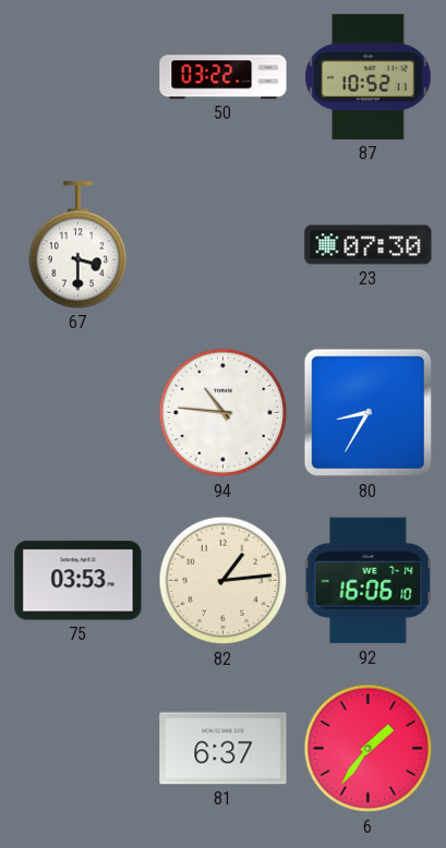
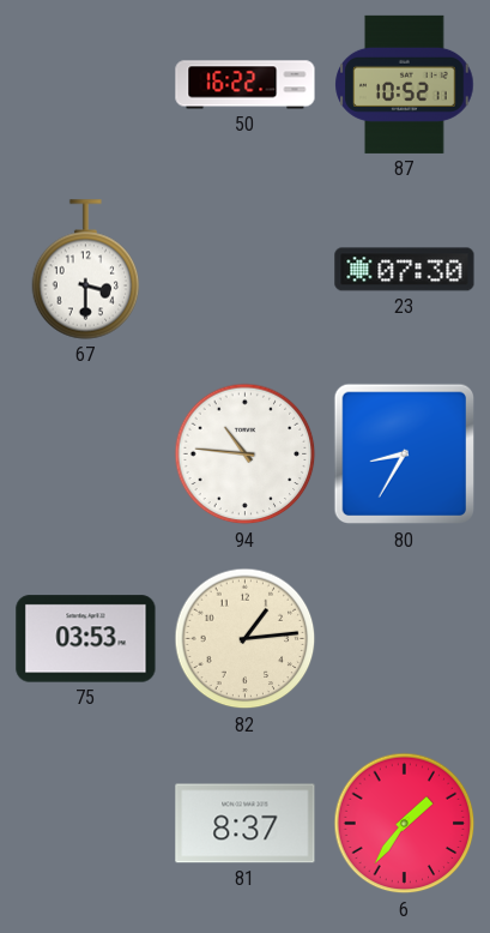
50: 03:22 -> 16:22 (246, 85)
92: 16:06 -> none (369, 581)
81: 6:37 -> 8:37 (246, 824)
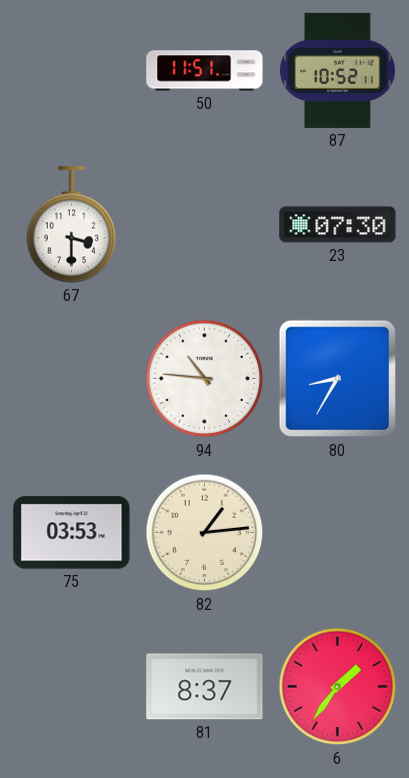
50: 16:22 -> 11:51 (205, 71)
